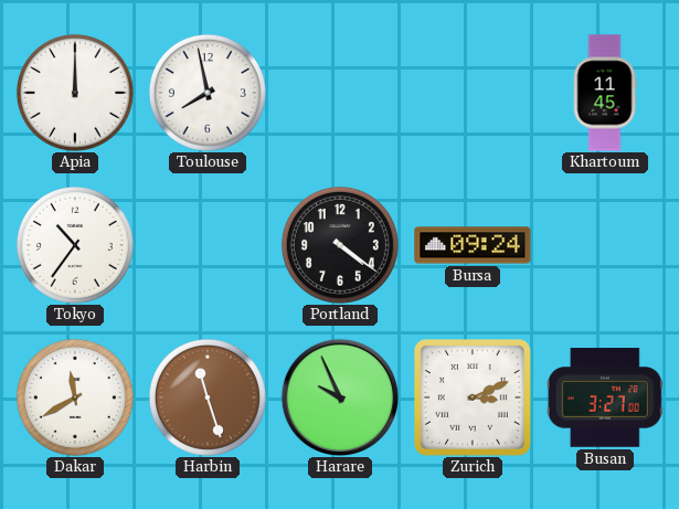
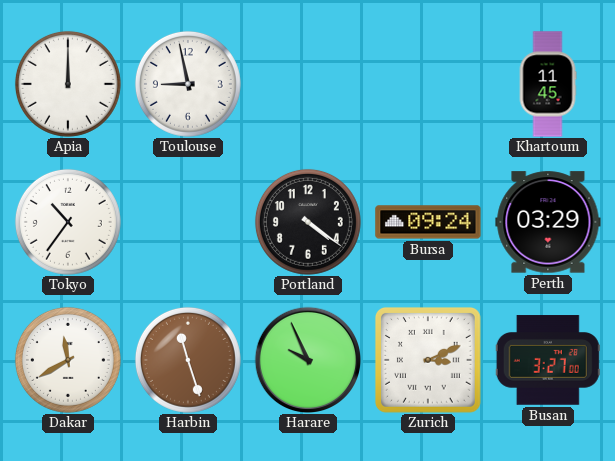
Toulouse: 7:58 -> 8:58 (188, 84)
Perth: none -> 03:29 (548, 222)
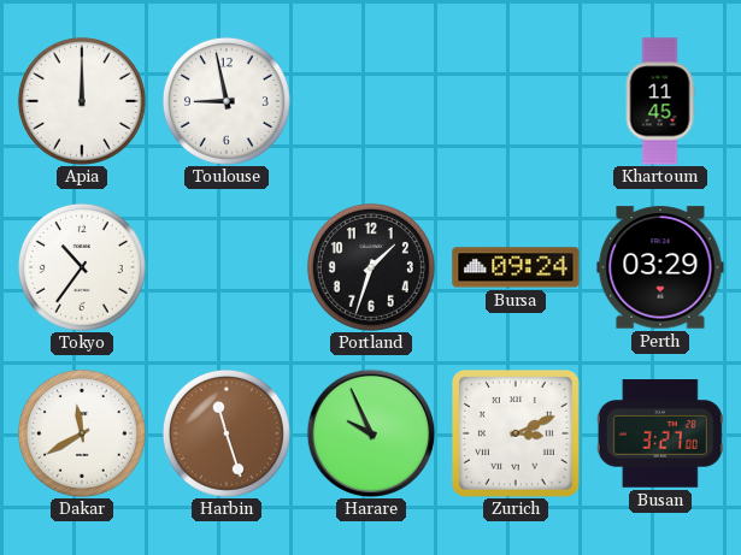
Portland: 4:21 -> 1:33 (371, 267)
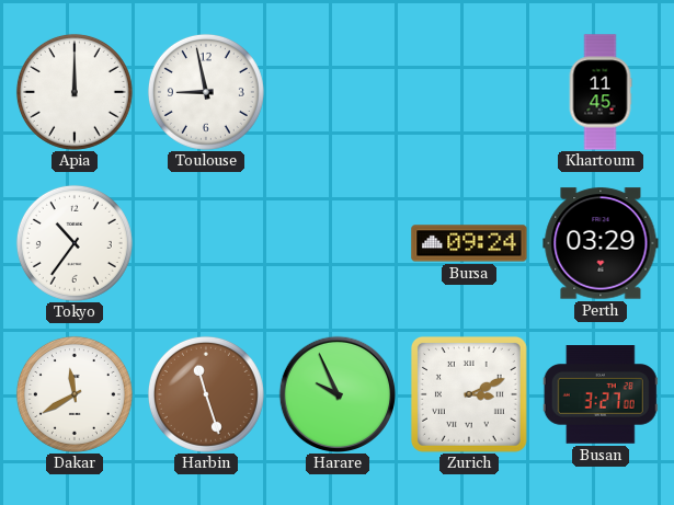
Portland: 1:33 -> none (371, 267)
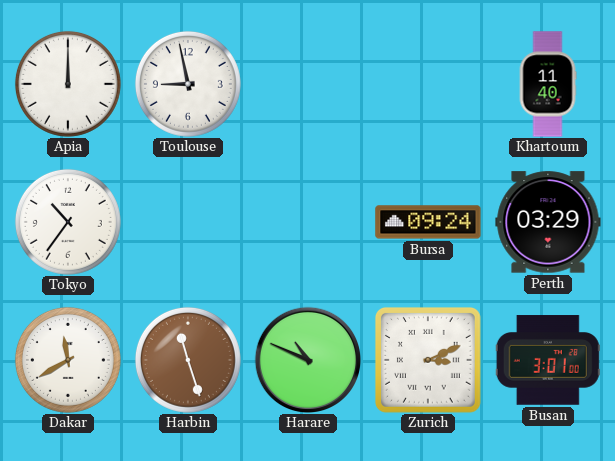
Khartoum: 11:45 -> 11:40 (548, 84)
Harare: 9:56 -> 10:49 (307, 359)
Busan: 3:27 -> 3:01 (548, 360)
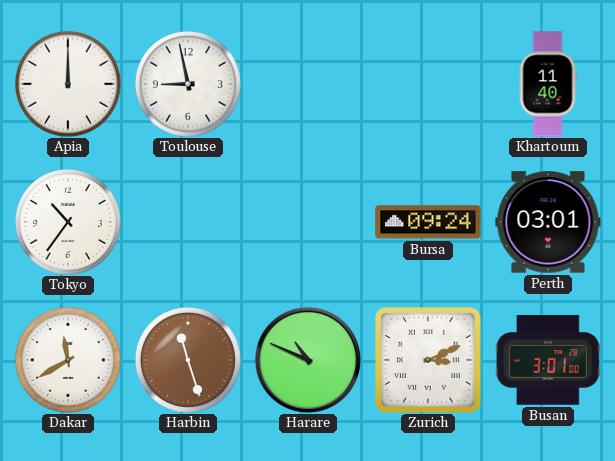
Perth: 03:29 -> 03:01 (548, 222)
